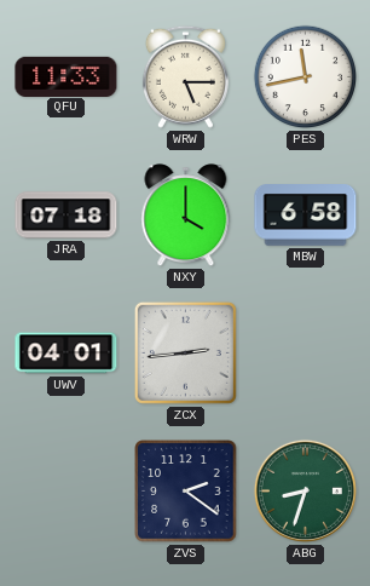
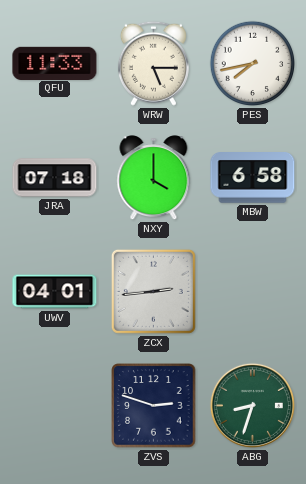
PES: 11:43 -> 7:43 (253, 64)
ZVS: 2:21 -> 2:48 (154, 406)
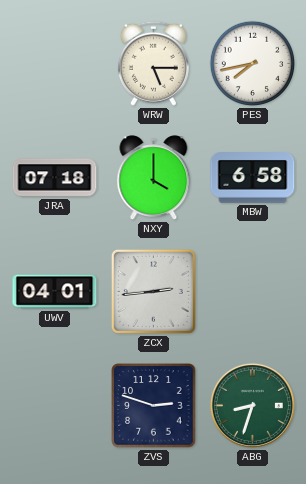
QFU: 11:33 -> none (55, 63)
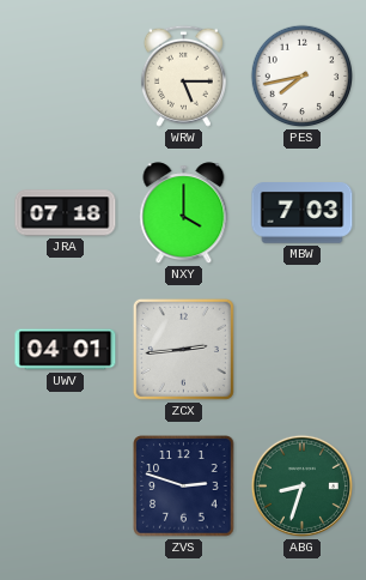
MBW: 6:58 -> 7:03 (303, 213)
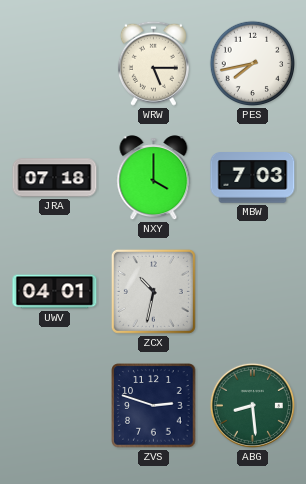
ZCX: 2:44 -> 10:32 (153, 291)
ABG: 8:33 -> 8:29 (252, 405)
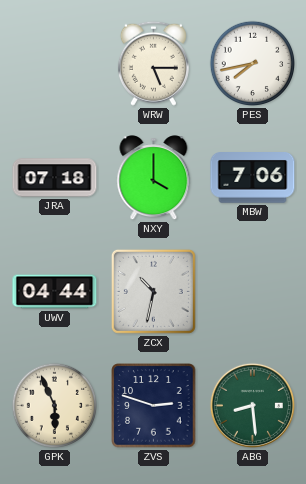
MBW: 7:03 -> 7:06 (253, 178)
UWV: 04:01 -> 04:44 (55, 292)
GPK: none -> 5:56 (55, 406)
